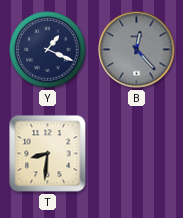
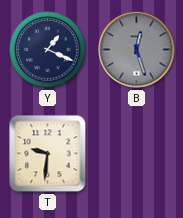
B: 12:23 -> 12:27 (137, 50)
T: 8:31 -> 9:31 (48, 154)
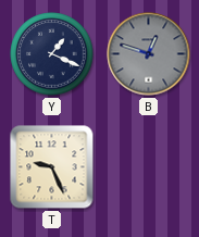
B: 12:27 -> 12:48 (149, 54)
T: 9:31 -> 9:26 (52, 167)
